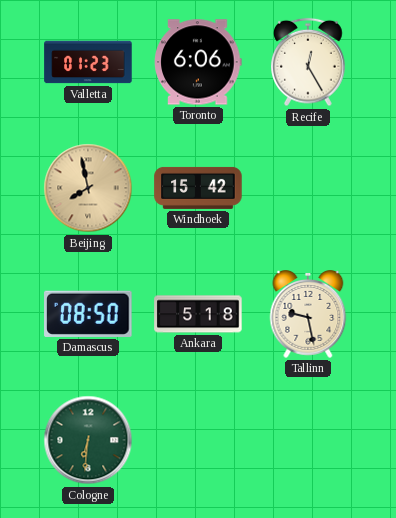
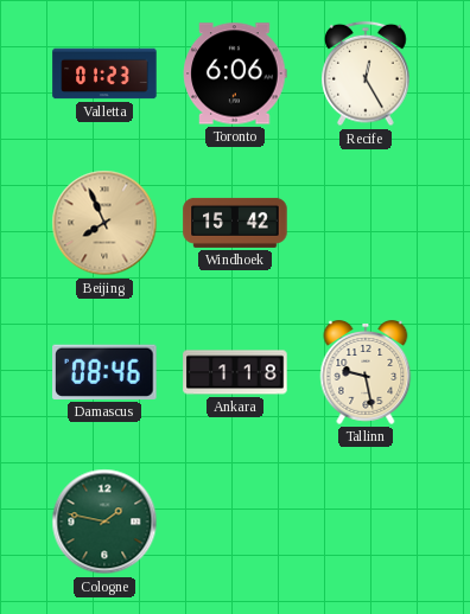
Beijing: 7:58 -> 7:56 (104, 223)
Damascus: 08:50 -> 08:46 (104, 372)
Ankara: 5:18 -> 1:18 (235, 372)
Cologne: 6:31 -> 1:47 (104, 522)
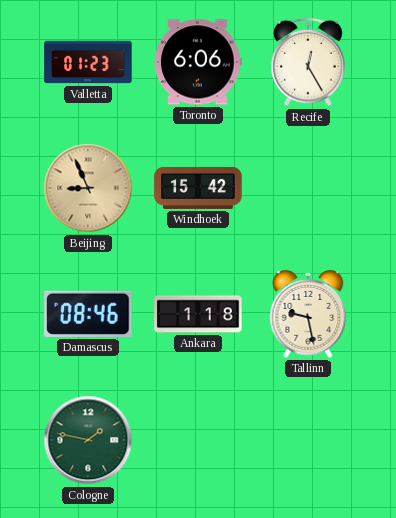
Beijing: 7:56 -> 8:56 (88, 188)
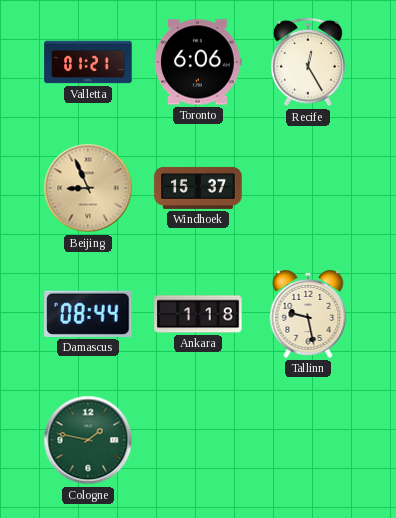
Valletta: 01:23 -> 01:21 (88, 62)
Windhoek: 15:42 -> 15:37 (198, 188)
Damascus: 08:46 -> 08:44 (88, 314)
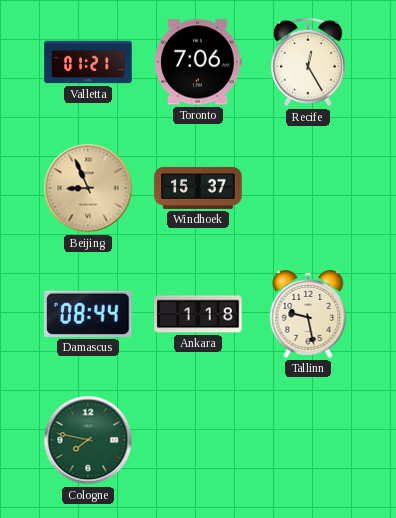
Toronto: 6:06 -> 7:06 (198, 62)
Cologne: 1:47 -> 7:47 (88, 440)
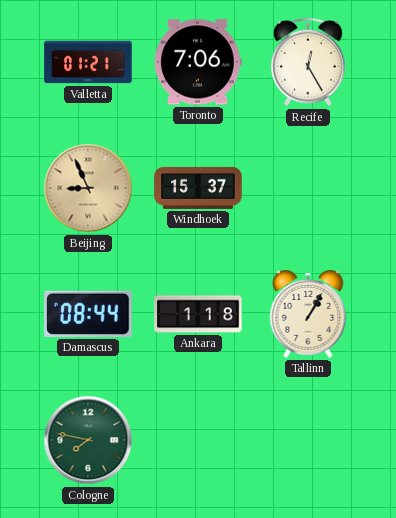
Tallinn: 9:28 -> 1:05 (308, 315)
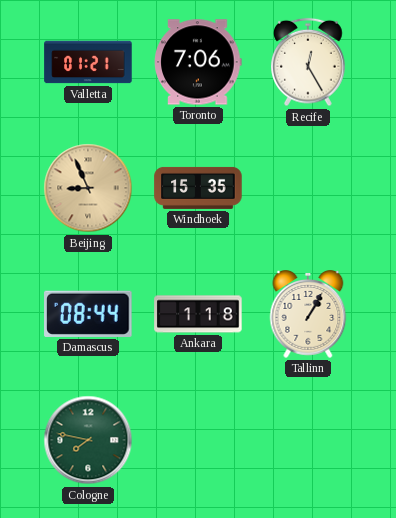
Windhoek: 15:37 -> 15:35 (198, 188)
